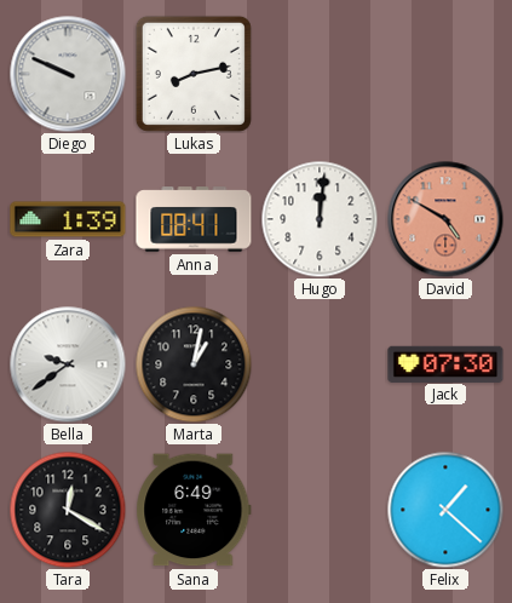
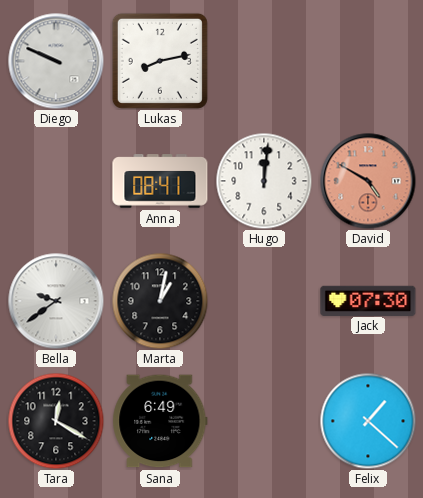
Zara: 1:39 -> none (68, 219)
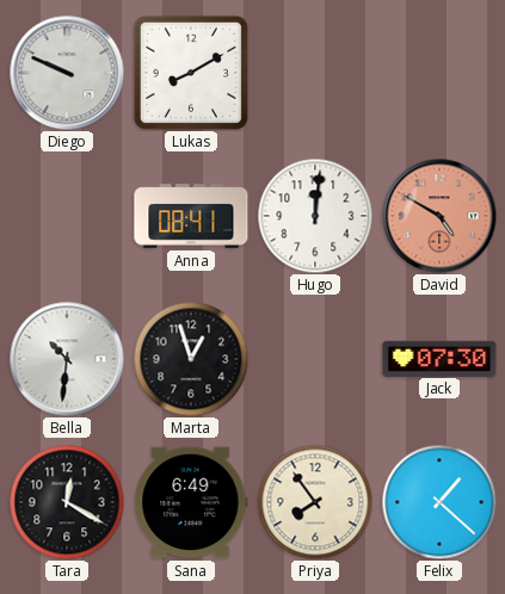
Lukas: 8:13 -> 8:10 (191, 73)
Bella: 9:39 -> 10:31 (67, 359)
Marta: 1:02 -> 12:57 (191, 359)
Priya: none -> 7:54 (315, 502)
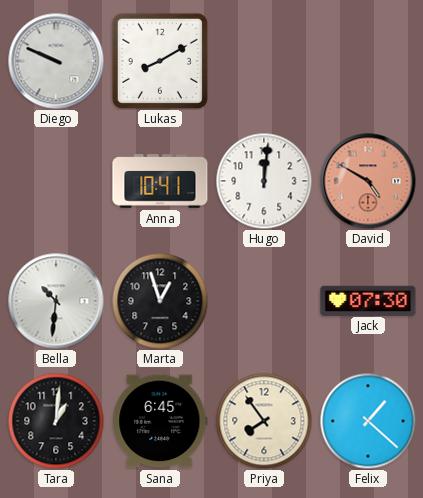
Anna: 08:41 -> 10:41 (160, 181)
Tara: 12:20 -> 1:01 (56, 421)
Sana: 6:49 -> 6:45 (160, 421)
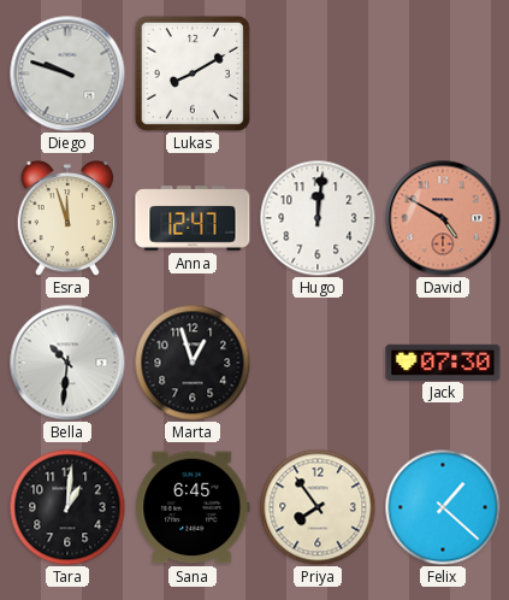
Diego: 9:49 -> 9:48 (67, 73)
Esra: none -> 11:57 (67, 218)
Anna: 10:41 -> 12:47 (193, 218)
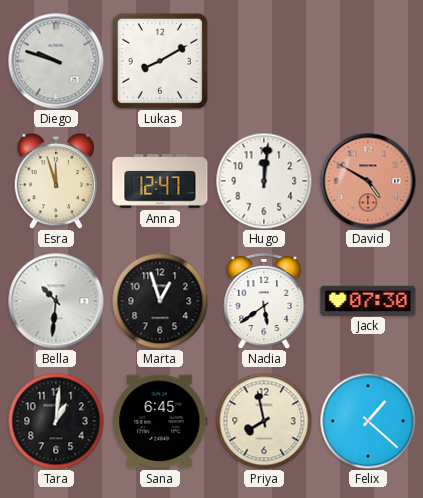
Nadia: none -> 5:39 (264, 301)
Priya: 7:54 -> 7:58 (264, 421)
